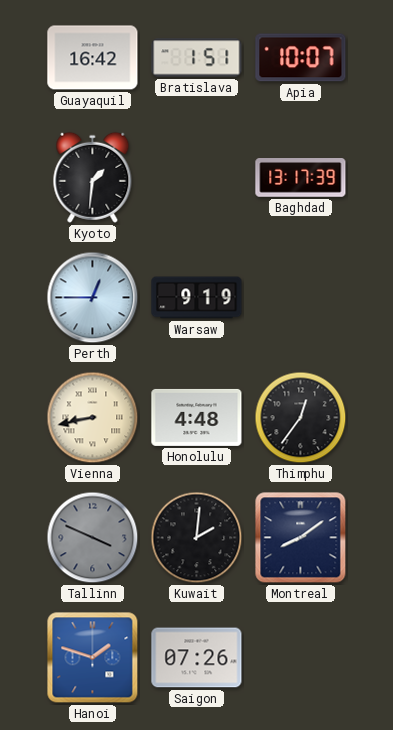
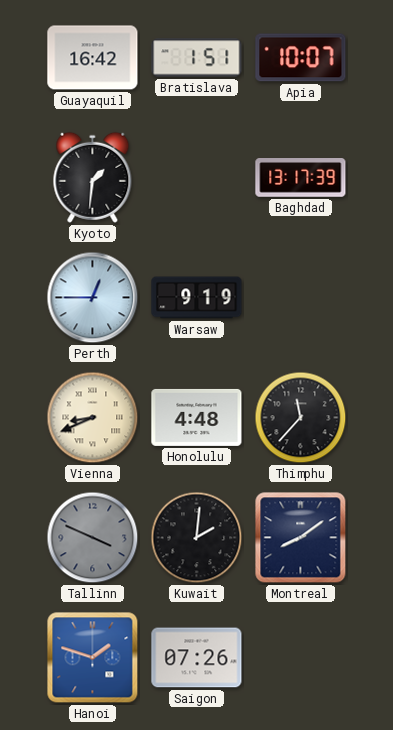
Vienna: 8:43 -> 8:41 (93, 418)
Thimphu: 12:36 -> 11:37 (301, 418)
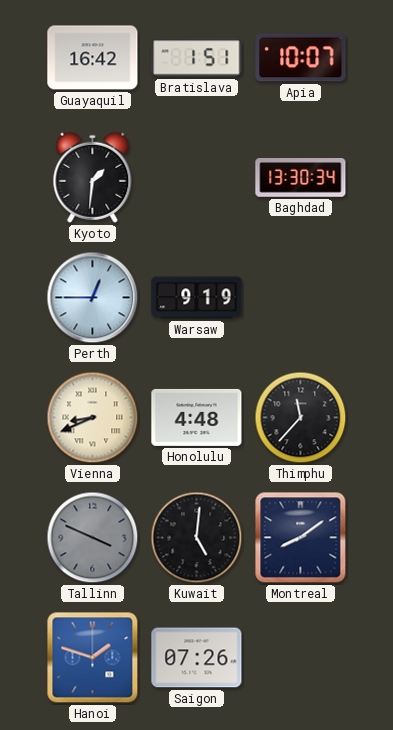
Baghdad: 13:17 -> 13:30 (301, 178)
Kuwait: 2:01 -> 5:01 (197, 538)
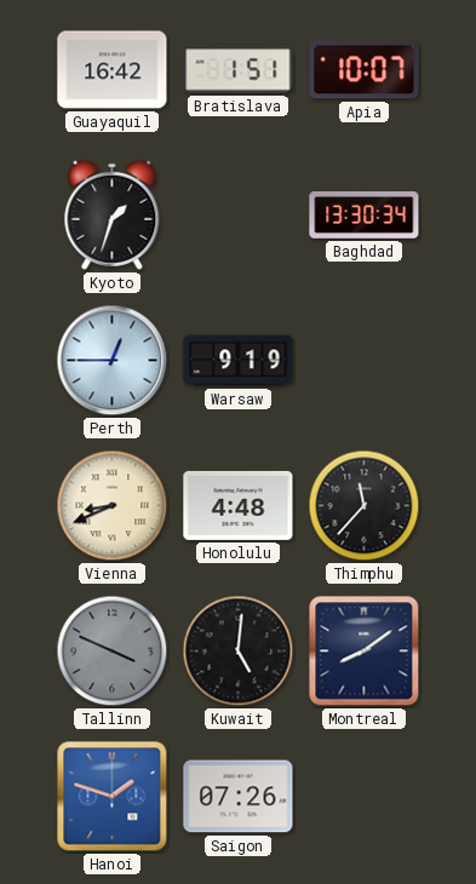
Kyoto: 1:31 -> 1:33 (113, 214)
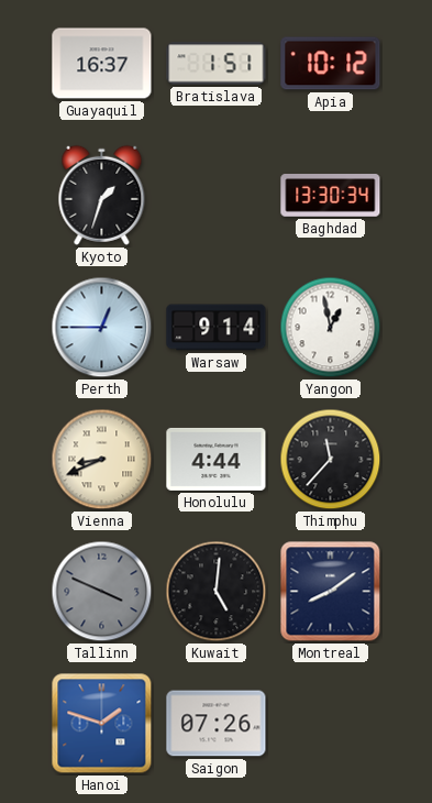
Guayaquil: 16:42 -> 16:37 (102, 64)
Apia: 10:07 -> 10:12 (331, 64)
Warsaw: 9:19 -> 9:14 (217, 328)
Yangon: none -> 12:58 (331, 328)
Honolulu: 4:48 -> 4:44 (217, 459)
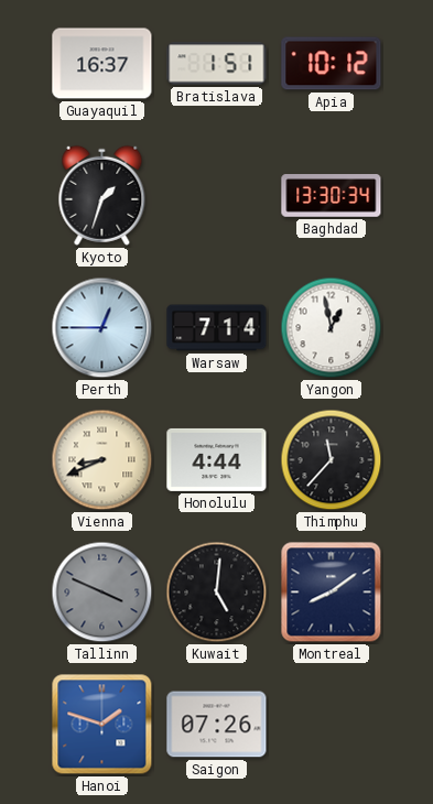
Warsaw: 9:14 -> 7:14 (217, 328)
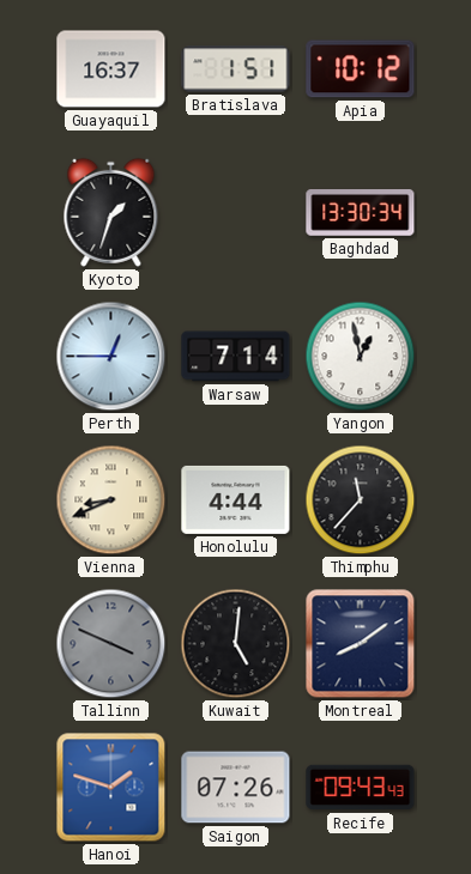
Recife: none -> 09:43 (361, 788)
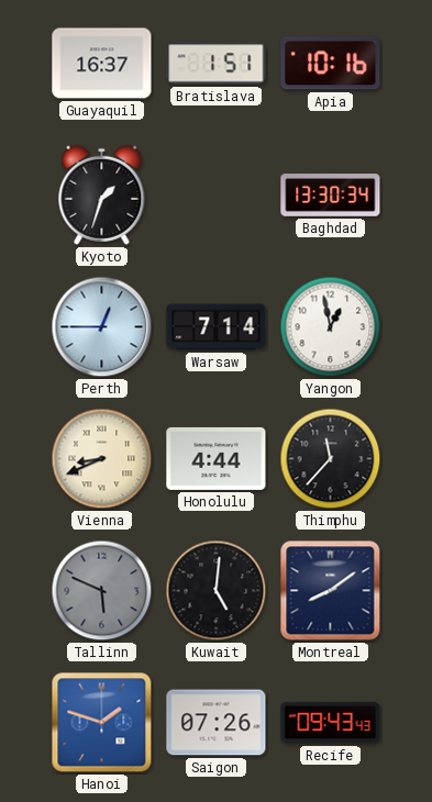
Apia: 10:12 -> 10:16 (331, 64)
Tallinn: 3:49 -> 5:49 (102, 591)
